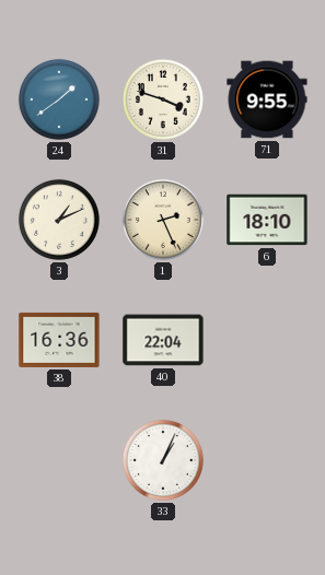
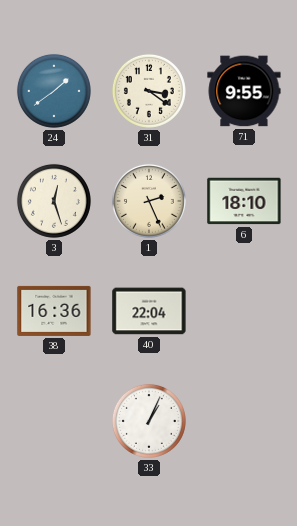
31: 3:48 -> 3:21 (149, 91)
3: 1:11 -> 12:27 (54, 201)
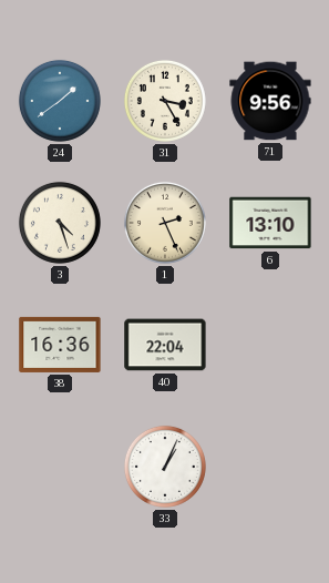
31: 3:21 -> 3:25 (165, 101)
71: 9:55 -> 9:56 (270, 101)
3: 12:27 -> 4:27 (60, 223)
6: 18:10 -> 13:10 (270, 223)
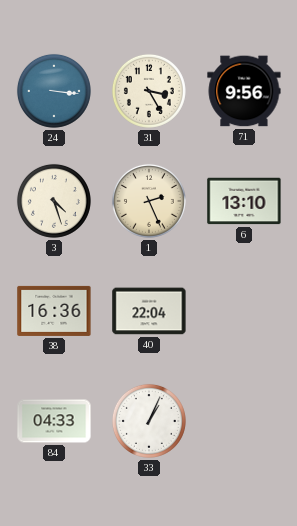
24: 1:39 -> 3:16 (54, 91)
84: none -> 04:33 (54, 421)
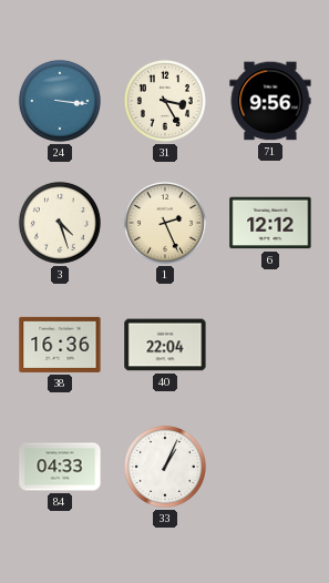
6: 13:10 -> 12:12 (270, 223)
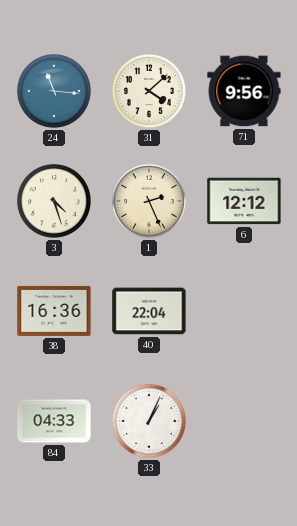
24: 3:16 -> 11:16 (54, 91)
31: 3:25 -> 4:08 (149, 91)
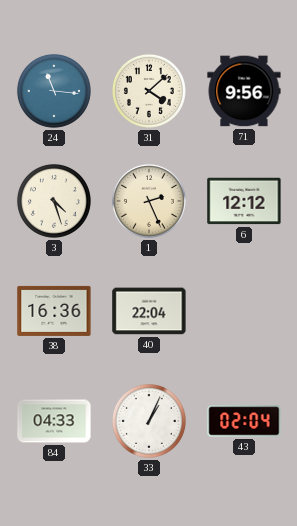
43: none -> 02:04 (244, 421)
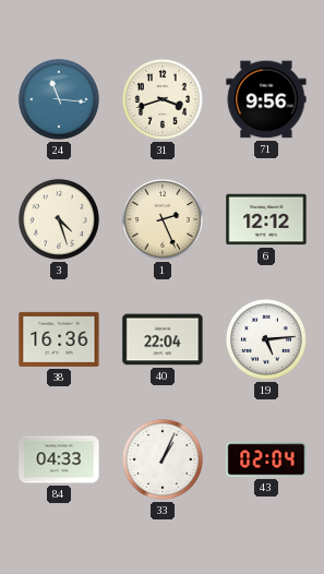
31: 4:08 -> 3:42 (163, 99)
19: none -> 5:14 (266, 339)
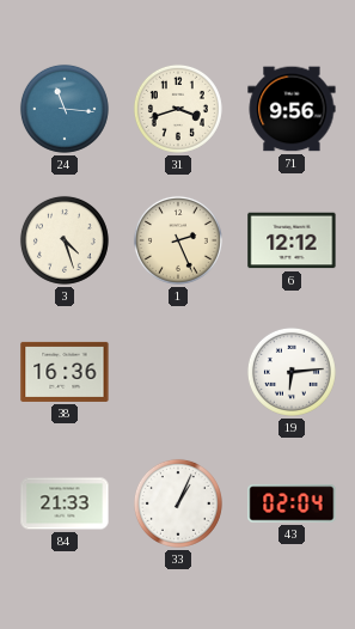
40: 22:04 -> none (163, 339)
19: 5:14 -> 6:14 (292, 372)
84: 04:33 -> 21:33 (65, 503)
